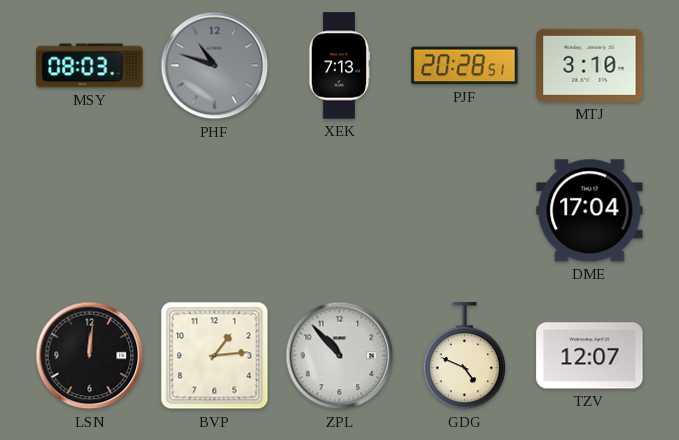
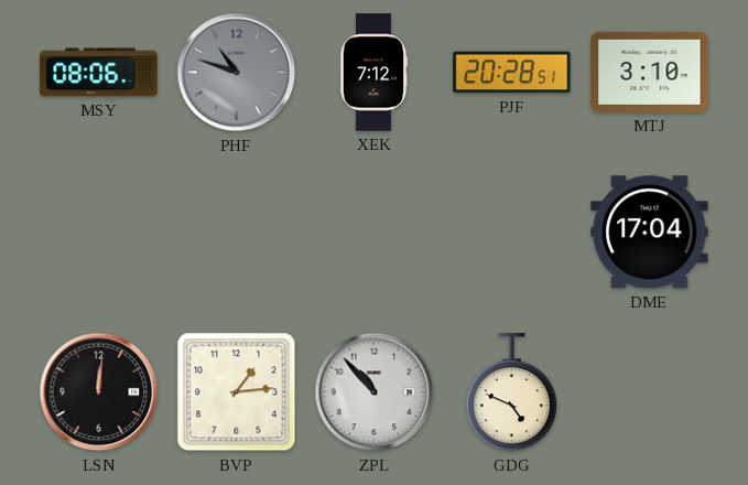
MSY: 08:03 -> 08:06 (99, 73)
XEK: 7:13 -> 7:12 (373, 73)
TZV: 12:07 -> none (590, 356)
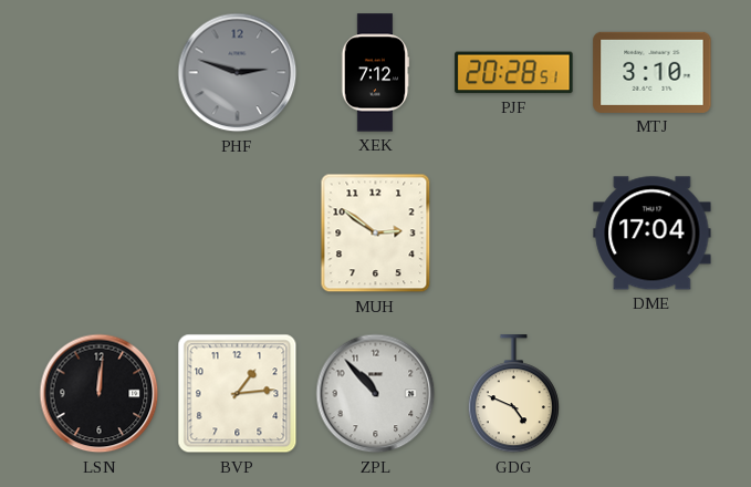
MSY: 08:06 -> none (99, 73)
PHF: 10:48 -> 2:48 (238, 73)
MUH: none -> 2:51 (376, 234)
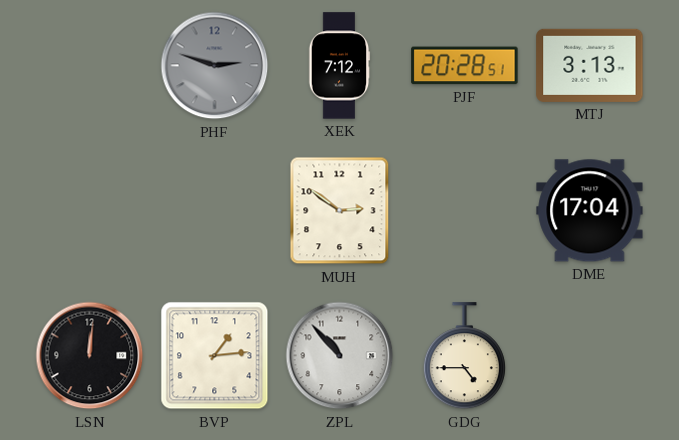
MTJ: 3:10 -> 3:13 (590, 65)
GDG: 4:49 -> 4:45 (464, 356)
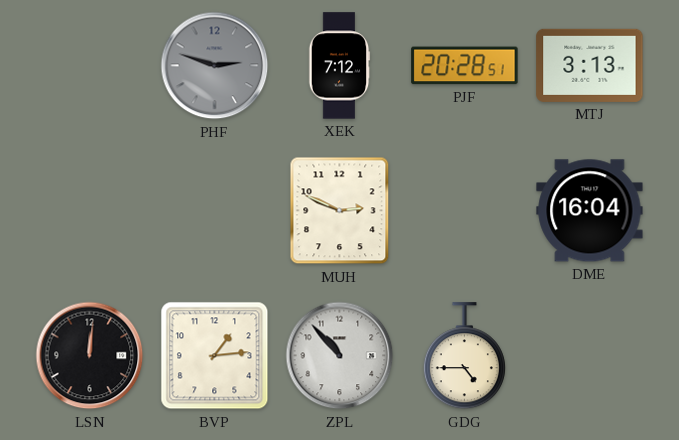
MUH: 2:51 -> 2:49 (340, 211)
DME: 17:04 -> 16:04 (590, 211)
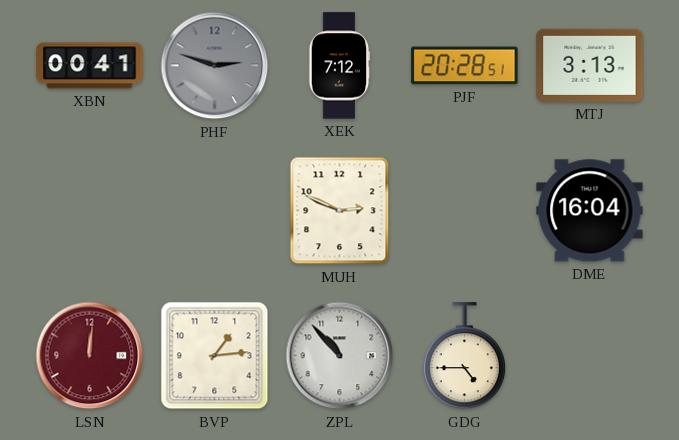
XBN: none -> 00:41 (90, 66)
LSN dial: black -> burgundy (90, 356)
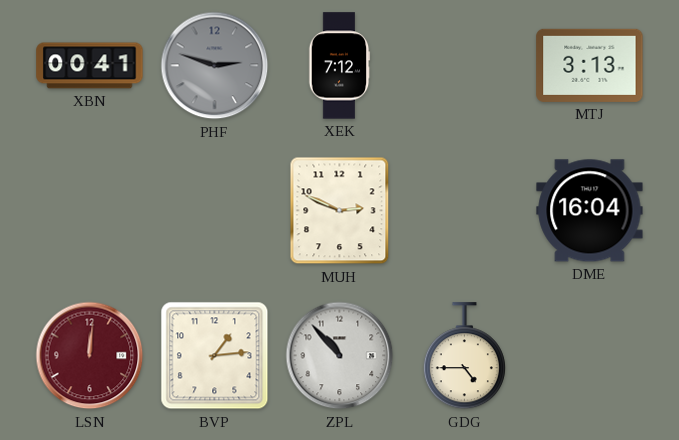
PJF: 20:28 -> none (465, 66)
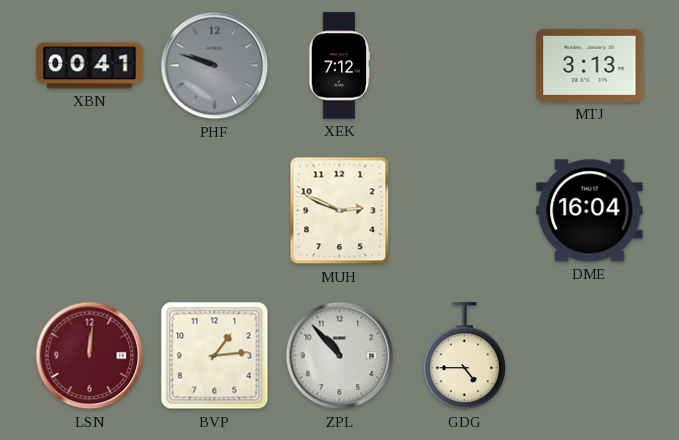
PHF: 2:48 -> 9:48 (215, 66)
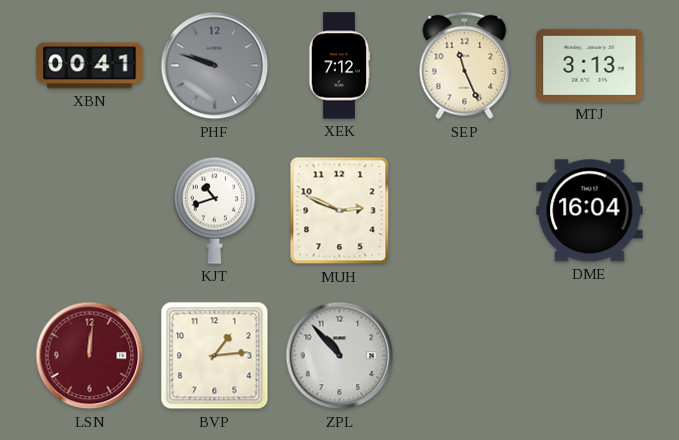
SEP: none -> 11:26 (465, 66)
KJT: none -> 10:42 (214, 210)
GDG: 4:45 -> none (464, 356)
